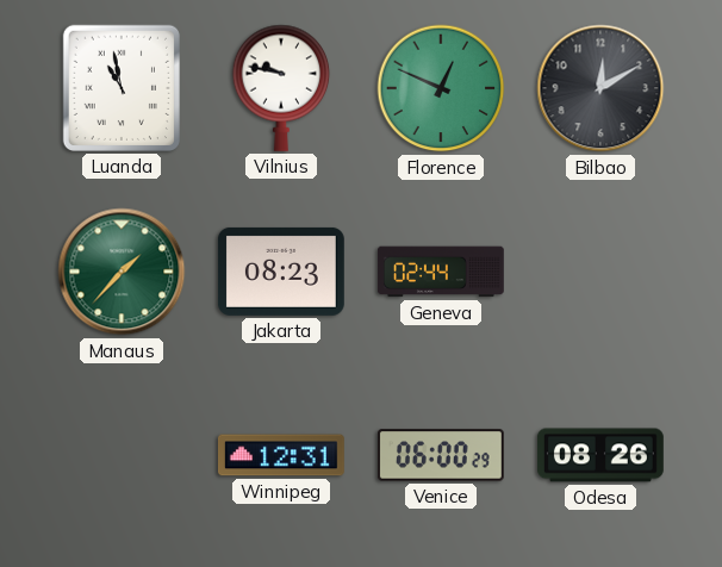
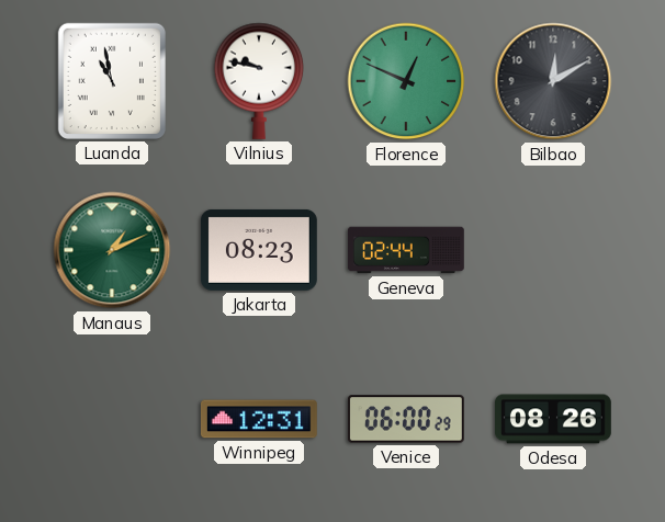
Manaus: 1:37 -> 1:11 (112, 250)
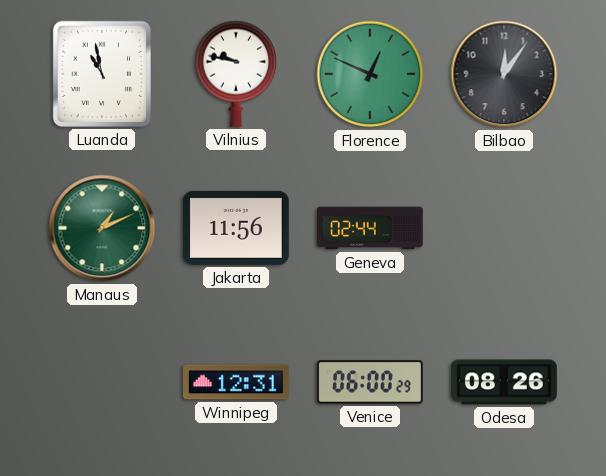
Bilbao: 12:10 -> 12:06 (504, 74)
Jakarta: 08:23 -> 11:56 (236, 228)
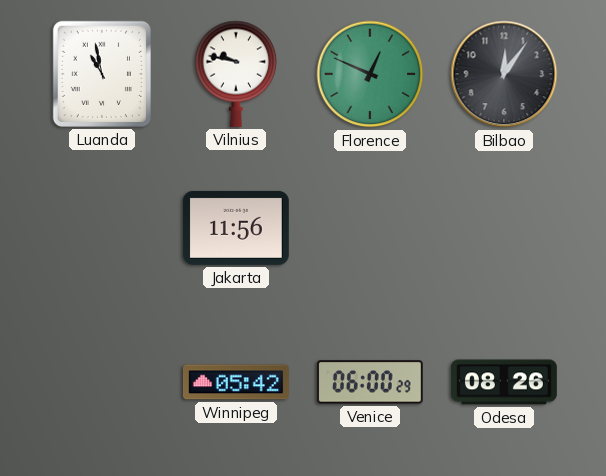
Manaus: 1:11 -> none (102, 228)
Geneva: 02:44 -> none (370, 228)
Winnipeg: 12:31 -> 05:42 (236, 382)
